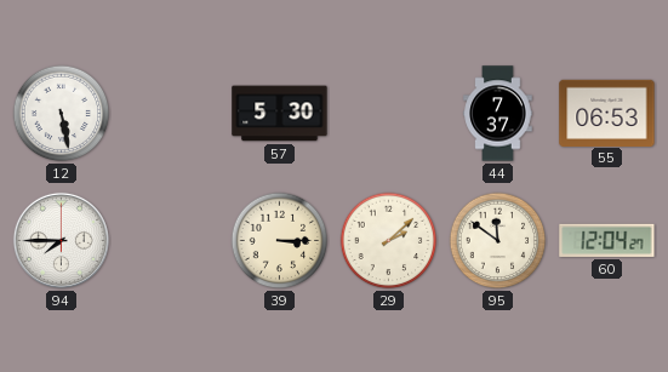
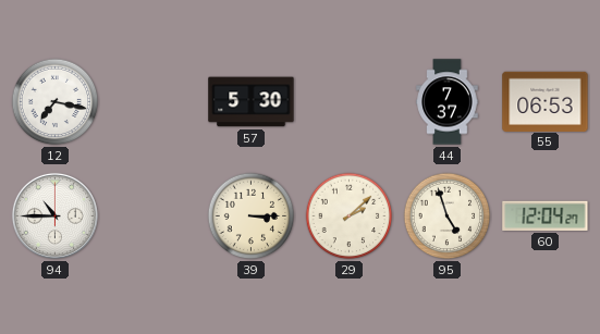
12: 5:28 -> 7:17 (56, 102)
94: 7:45 -> 10:45 (54, 215)
95: 11:51 -> 4:57 (448, 217)
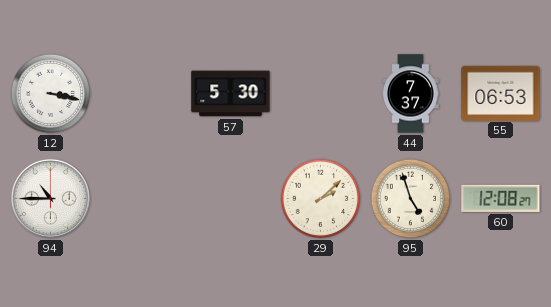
12: 7:17 -> 3:17 (51, 94)
39: 3:15 -> none (252, 217)
60: 12:04 -> 12:08 (501, 198)
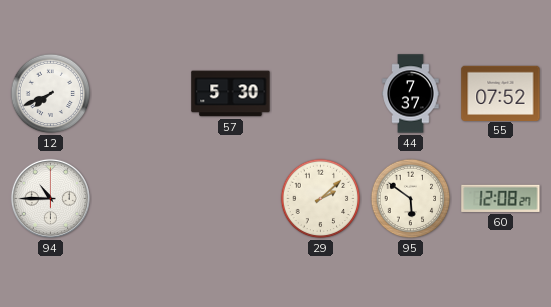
12: 3:17 -> 7:41 (51, 94)
55: 06:53 -> 07:52 (501, 93)
95: 4:57 -> 5:51 (411, 199)
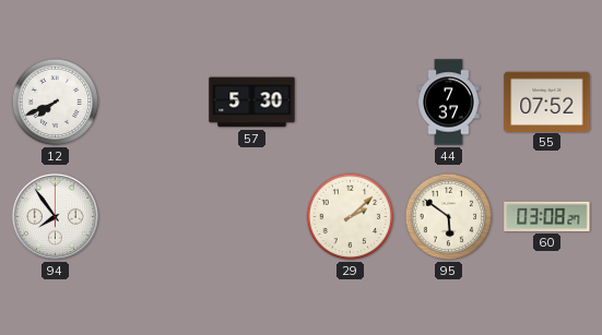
94: 10:45 -> 7:54 (55, 216)
60: 12:08 -> 03:08 (547, 216)
